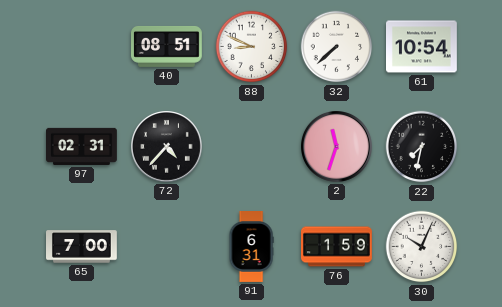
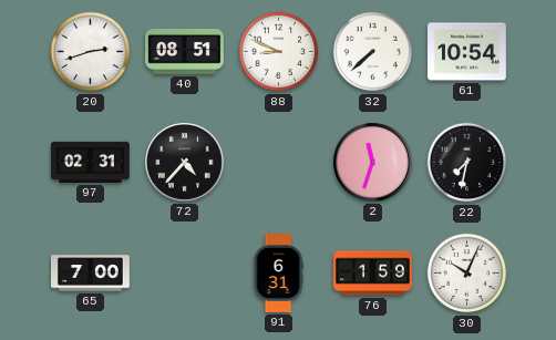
20: none -> 2:42 (91, 52)
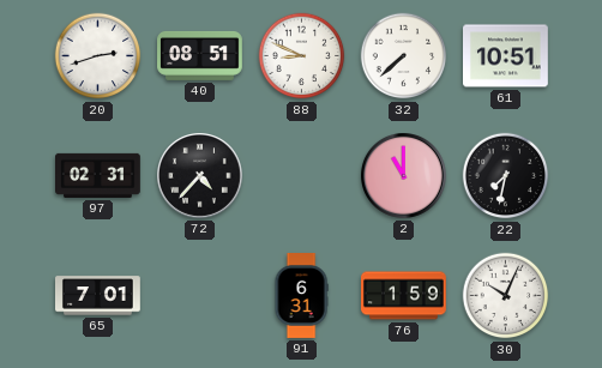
61: 10:54 -> 10:51 (506, 56)
2: 11:33 -> 11:00 (404, 176)
65: 7:00 -> 7:01 (98, 296)
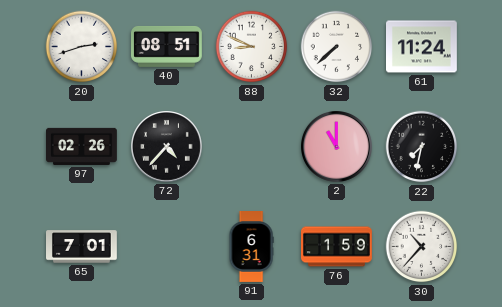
61: 10:51 -> 11:24 (422, 47)
97: 02:31 -> 02:26 (82, 146)
30: 10:04 -> 10:37 (422, 247)
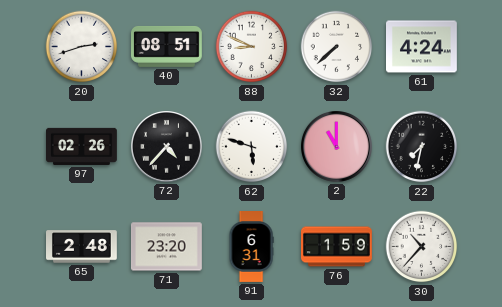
61: 11:24 -> 4:24 (422, 47)
62: none -> 5:48 (252, 147)
65: 7:01 -> 2:48 (82, 247)
71: none -> 23:20 (167, 247)
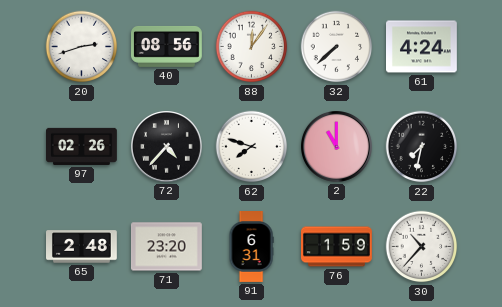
40: 08:51 -> 08:56 (167, 46)
88: 8:49 -> 12:06 (252, 47)
62: 5:48 -> 7:48 (252, 147)
